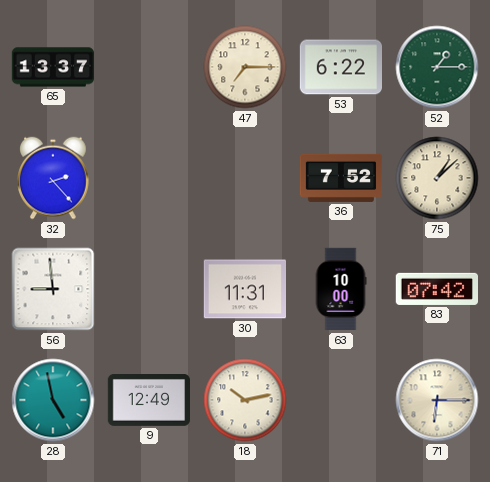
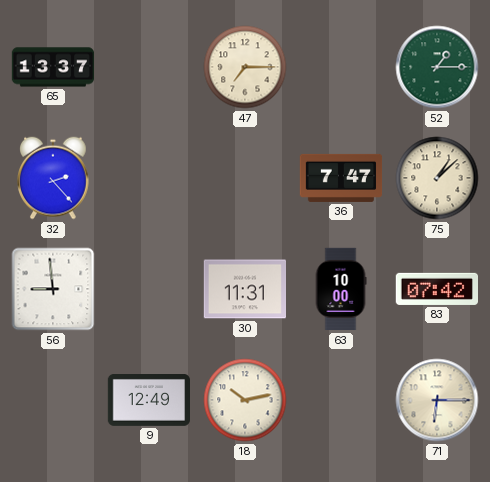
53: 6:22 -> none (340, 67)
36: 7:52 -> 7:47 (341, 178)
28: 4:58 -> none (53, 400)
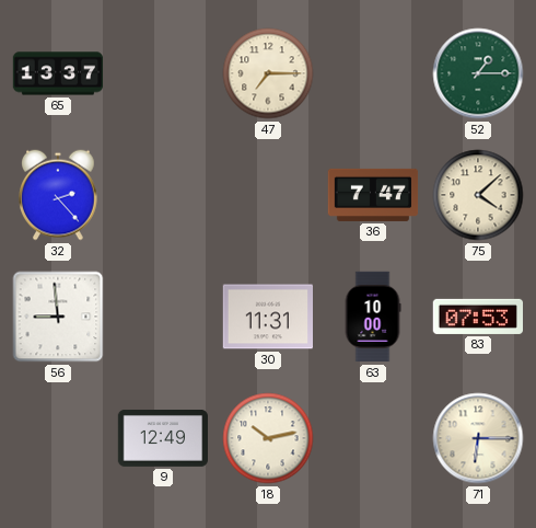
75: 1:08 -> 4:08 (478, 195)
83: 07:42 -> 07:53 (477, 317)
